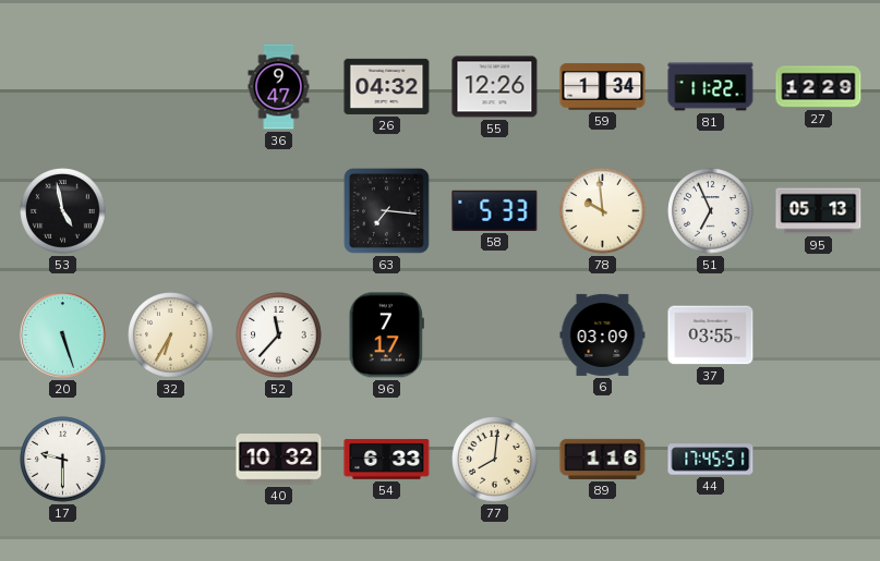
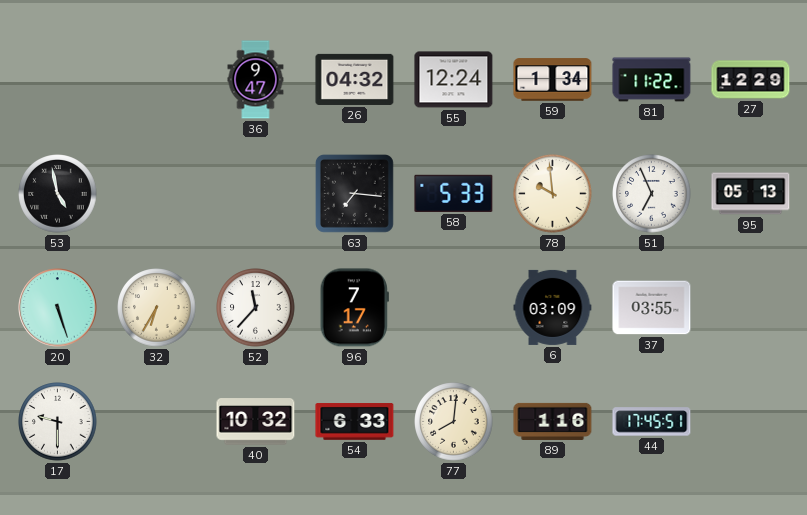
55: 12:26 -> 12:24 (454, 80)
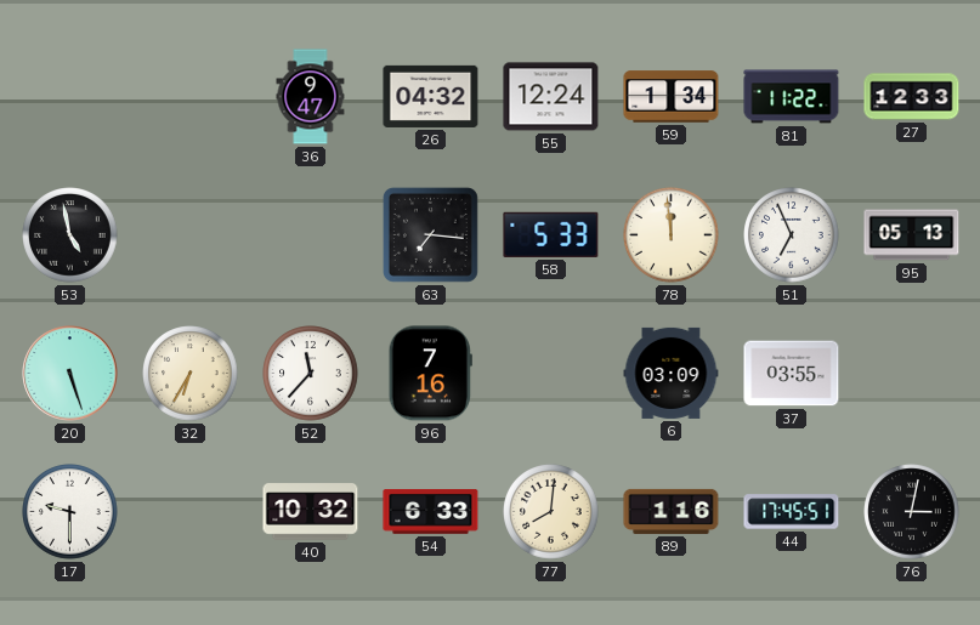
27: 12:29 -> 12:33 (912, 97)
78: 9:59 -> 11:59 (672, 235)
96: 7:17 -> 7:16 (430, 374)
76: none -> 3:02 (912, 512)
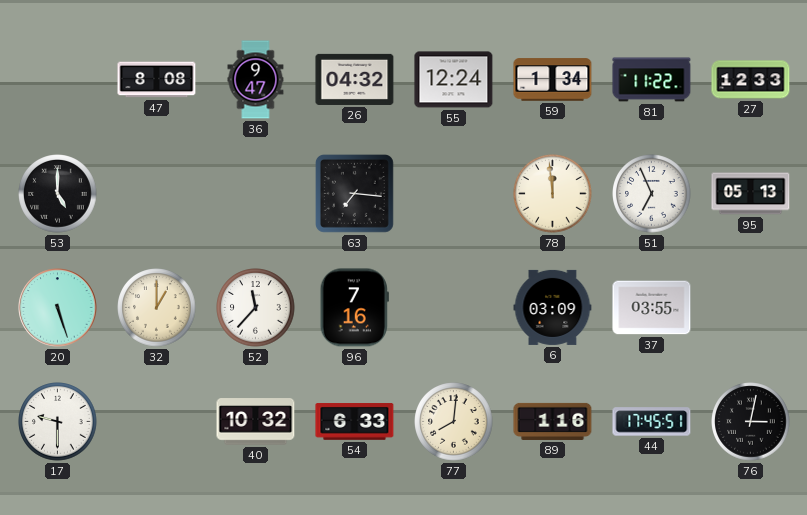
47: none -> 8:08 (157, 80)
53: 4:58 -> 5:00 (58, 194)
58: 5:33 -> none (551, 234)
32: 6:35 -> 1:00 (157, 308)
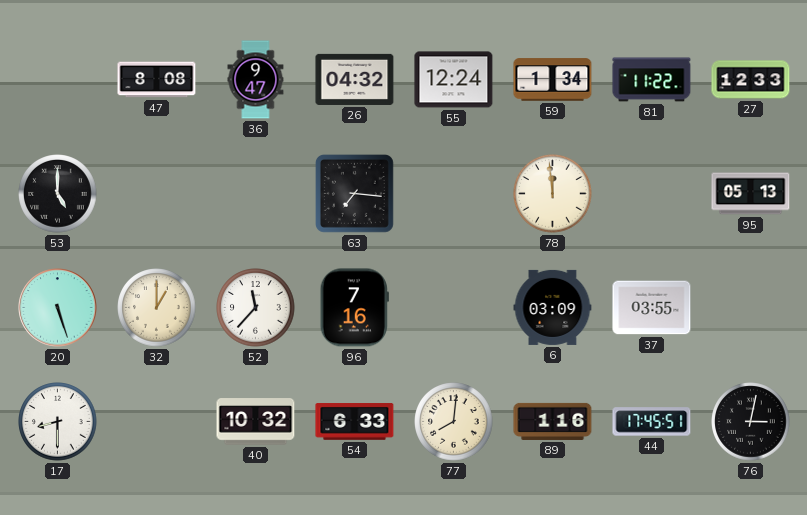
51: 6:56 -> none (652, 194)
17: 9:30 -> 8:30 (58, 422)
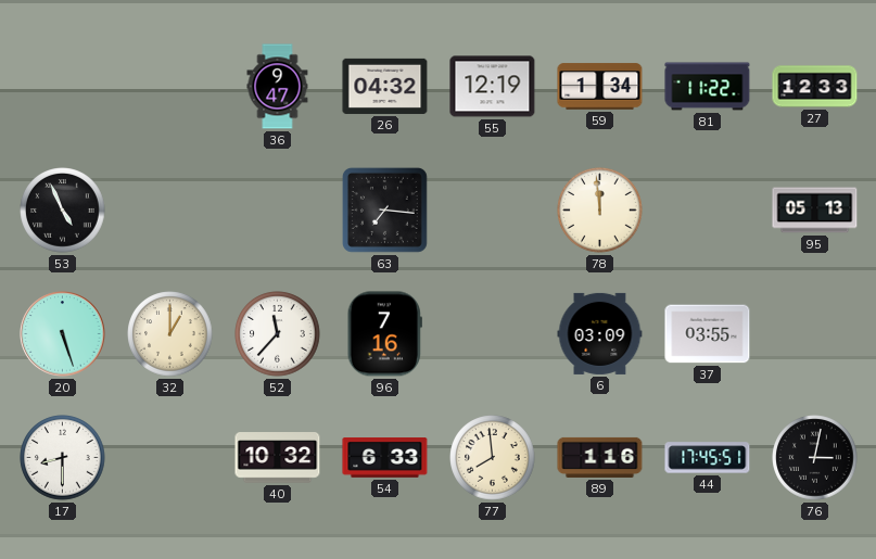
47: 8:08 -> none (157, 80)
55: 12:24 -> 12:19 (493, 87)
53: 5:00 -> 4:56 (63, 211)
77: 8:01 -> 7:59 (493, 458)
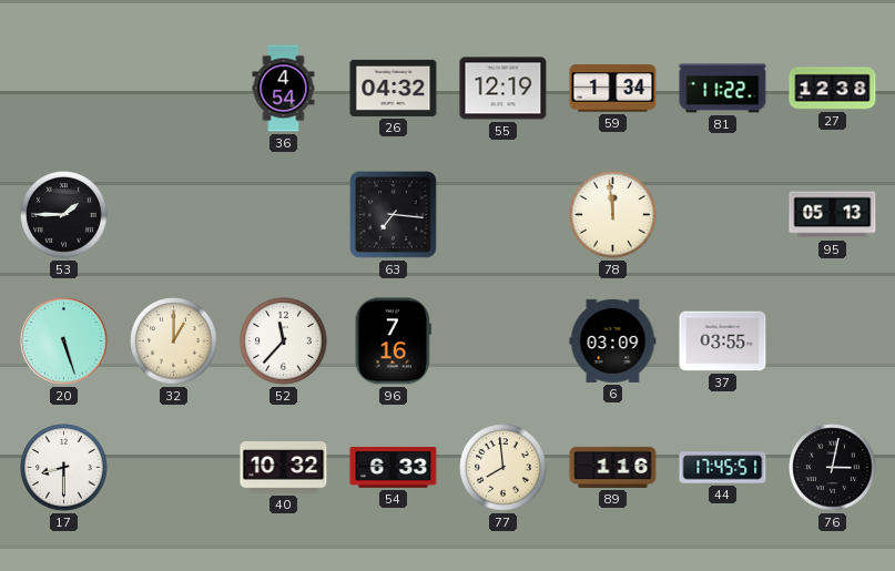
36: 9:47 -> 4:54 (284, 89)
27: 12:33 -> 12:38 (833, 89)
53: 4:56 -> 1:45 (64, 215)
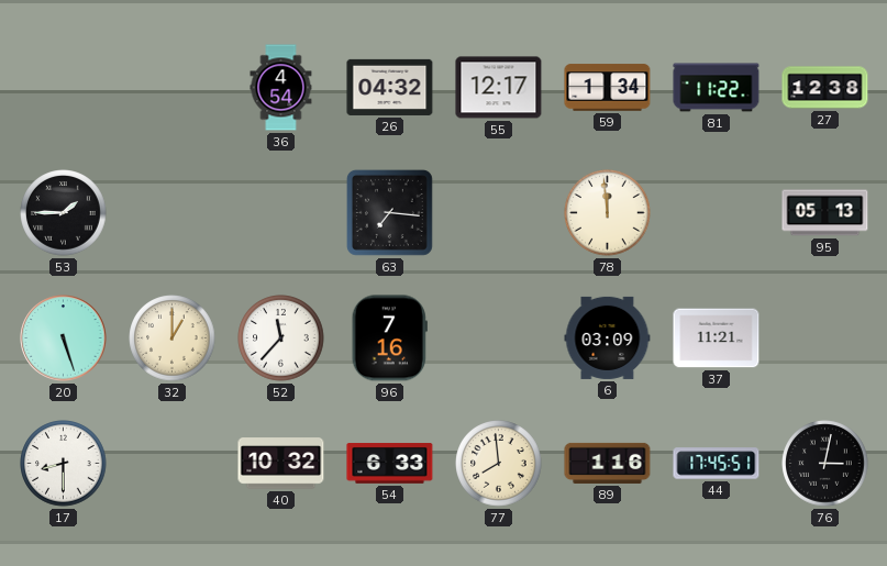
55: 12:19 -> 12:17 (499, 88)
37: 03:55 -> 11:21 (717, 339)
